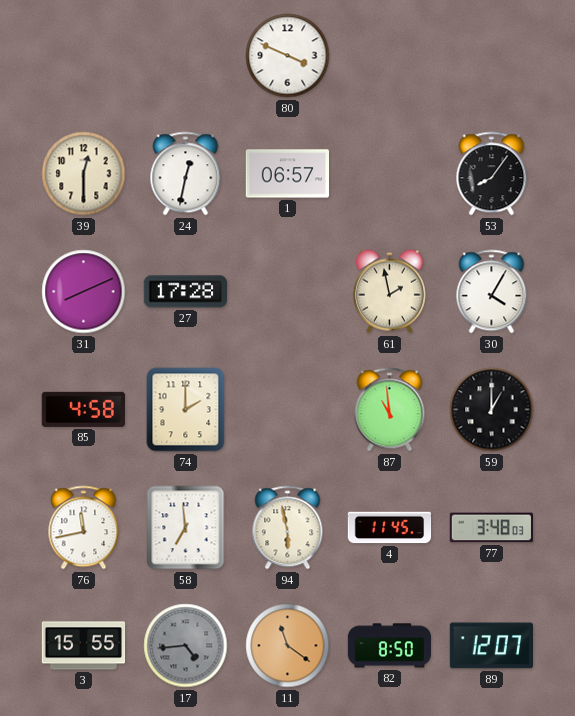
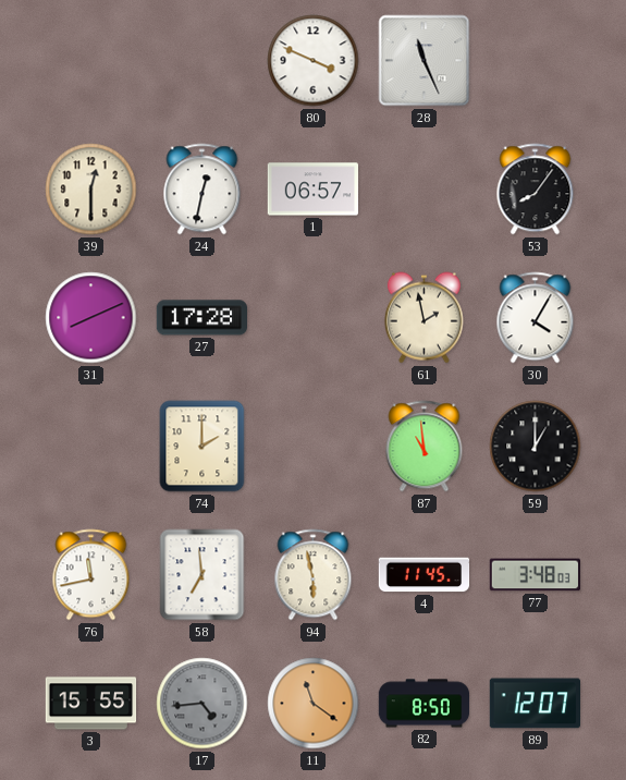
28: none -> 11:26 (425, 61)
85: 4:58 -> none (83, 409)
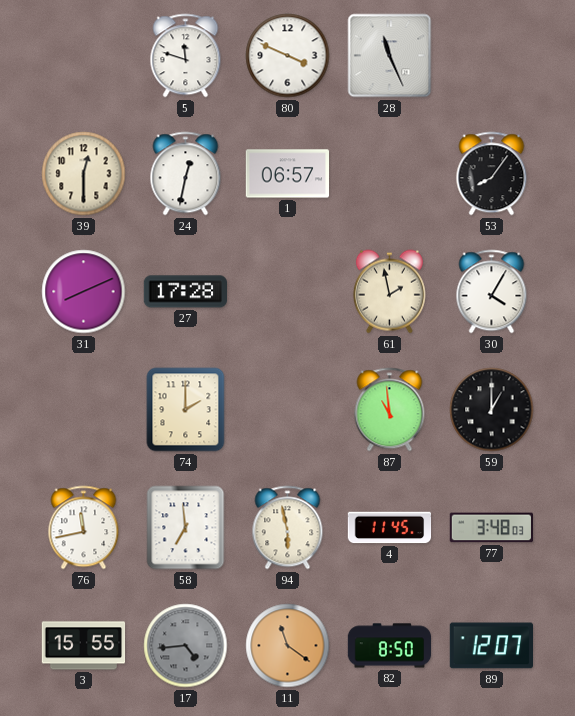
5: none -> 11:48 (186, 56)
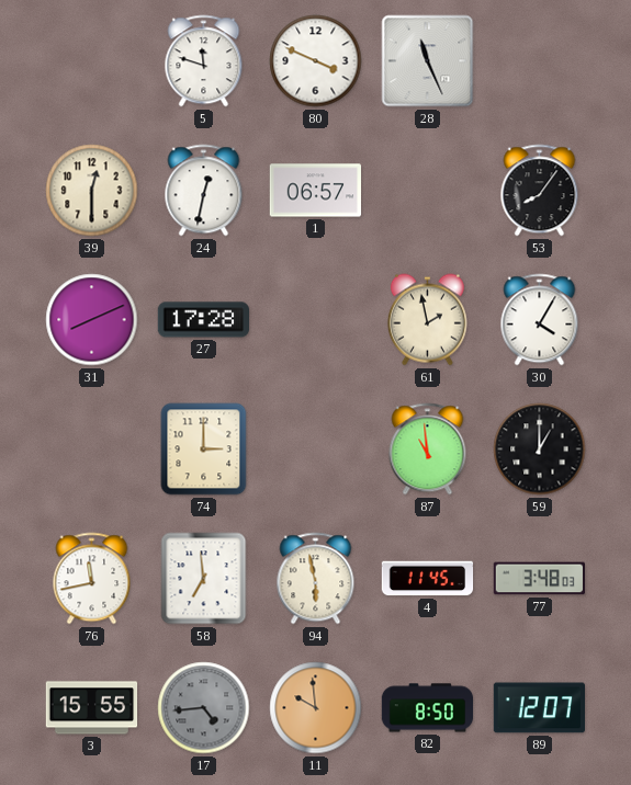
74: 2:00 -> 3:00 (204, 450)
11: 11:21 -> 9:59 (316, 708)
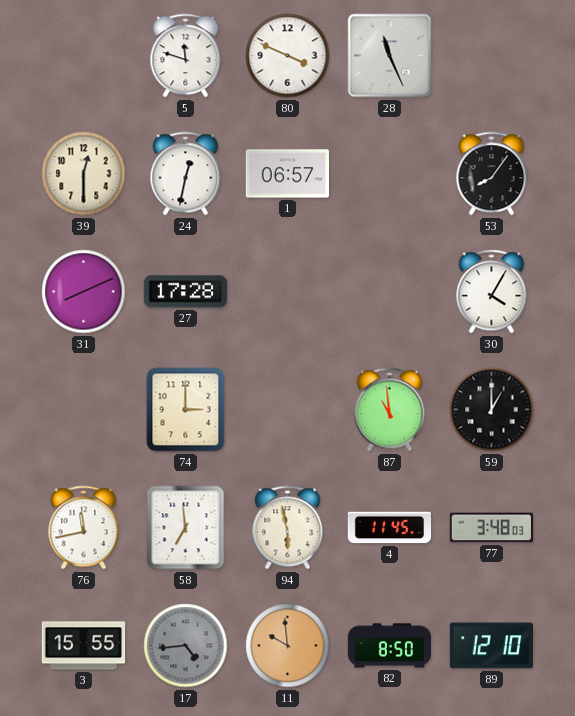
61: 1:58 -> none (427, 320)
89: 12:07 -> 12:10 (491, 646)
